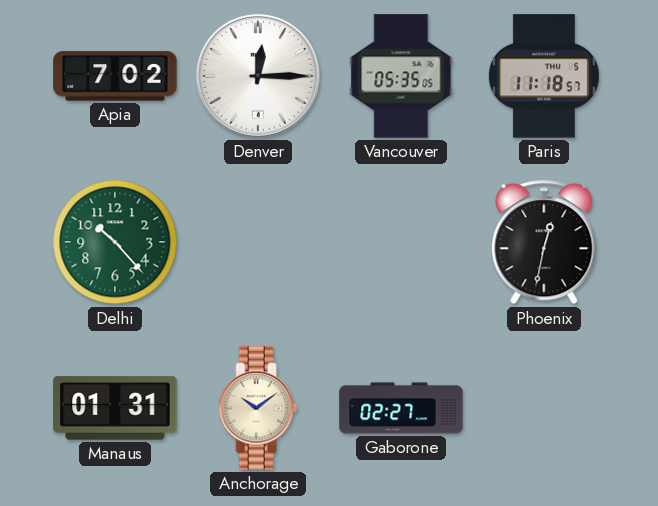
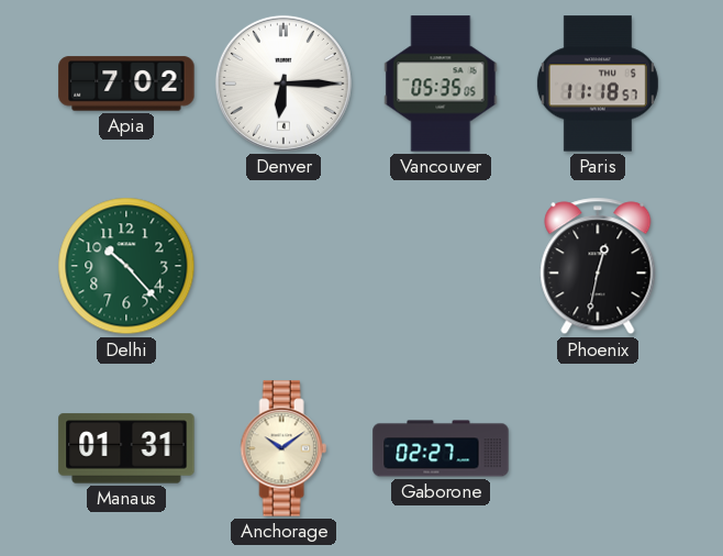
Denver: 12:15 -> 6:15 (283, 84)
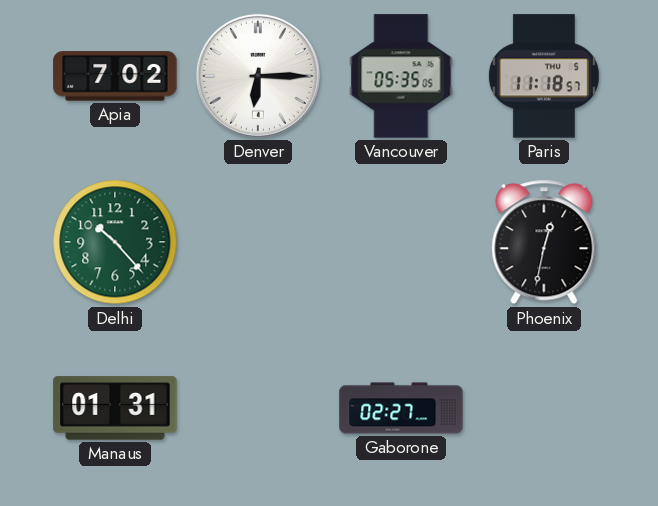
Anchorage: 10:09 -> none (283, 448)
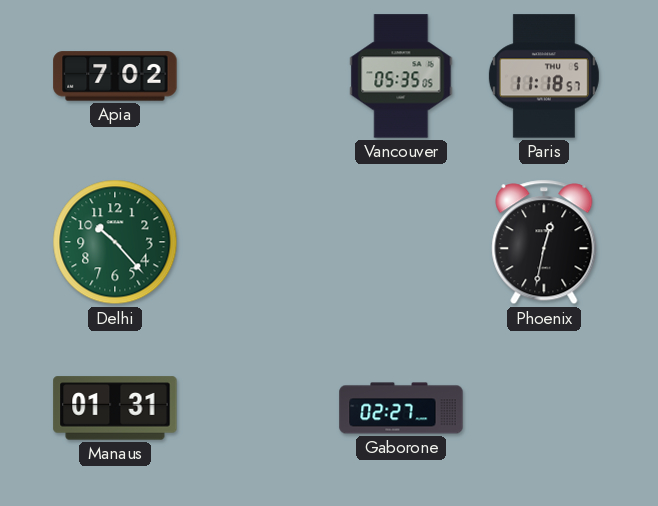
Denver: 6:15 -> none (258, 76)
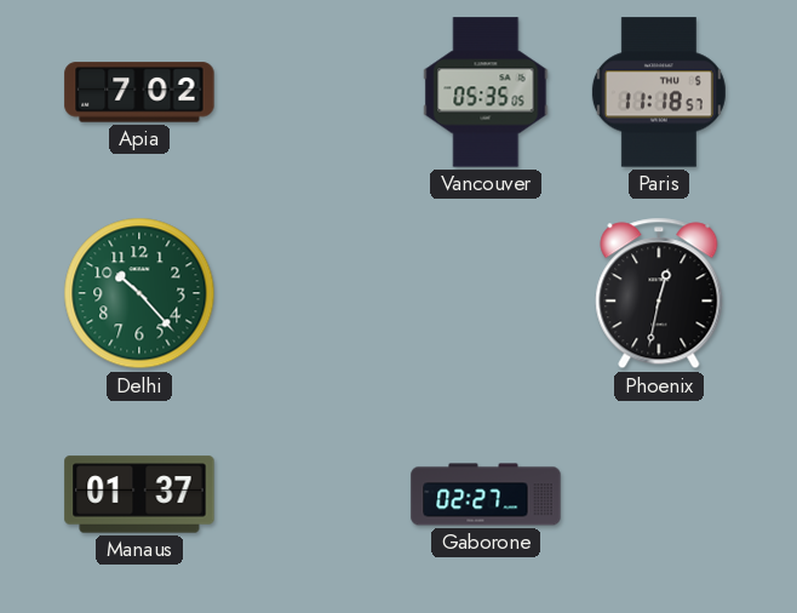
Manaus: 01:31 -> 01:37 (139, 494)
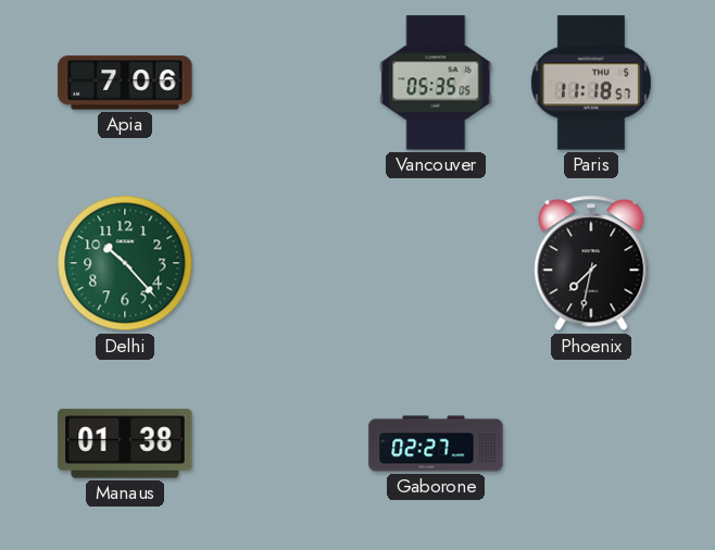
Apia: 7:02 -> 7:06 (125, 83)
Phoenix: 12:32 -> 7:32 (591, 263)
Manaus: 01:37 -> 01:38 (125, 443)
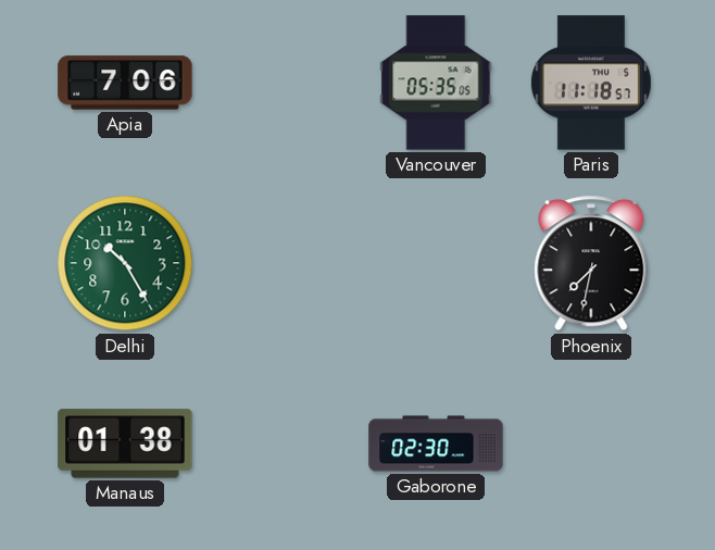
Delhi: 10:23 -> 10:25 (125, 263)
Gaborone: 02:27 -> 02:30 (436, 443)
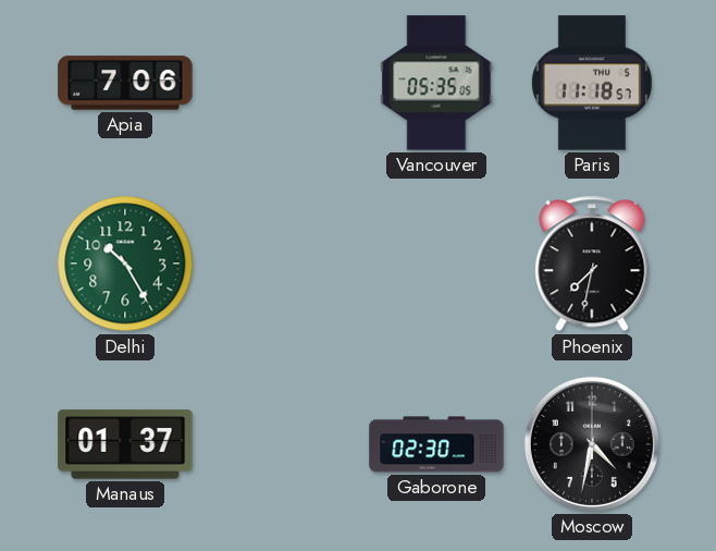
Manaus: 01:38 -> 01:37 (125, 444)
Moscow: none -> 4:32 (592, 444)
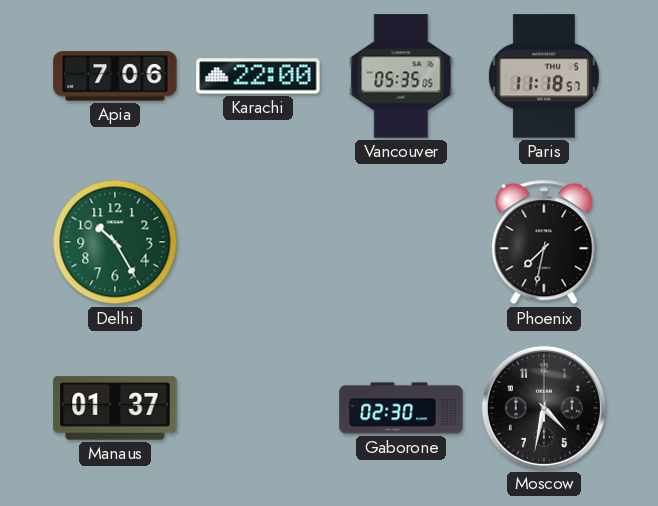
Karachi: none -> 22:00 (258, 76)
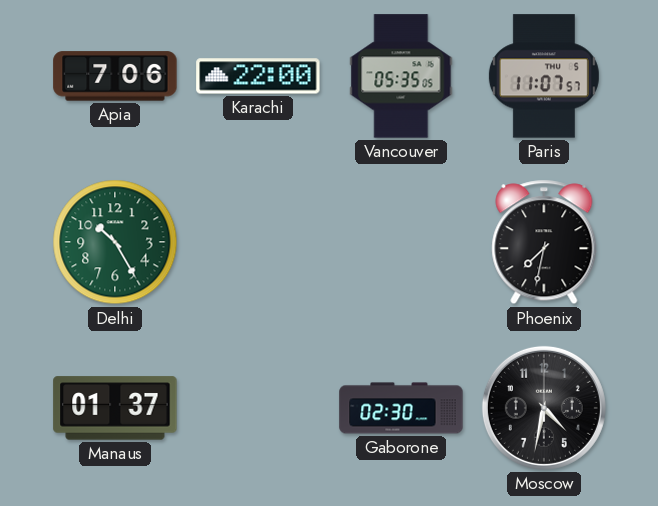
Paris: 11:18 -> 11:07 (544, 76)
